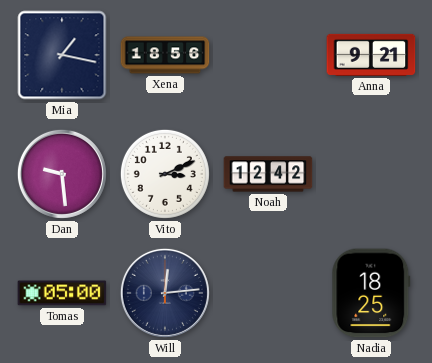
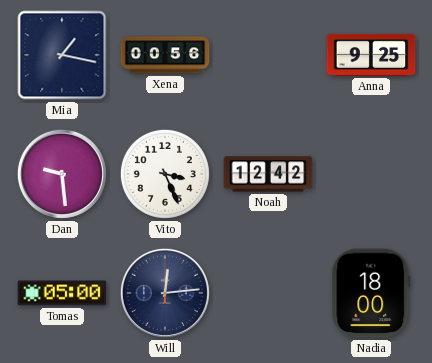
Xena: 18:56 -> 00:56 (165, 55)
Anna: 9:21 -> 9:25 (371, 55)
Vito: 3:11 -> 3:26 (165, 174)
Nadia: 18:25 -> 18:00 (371, 293)
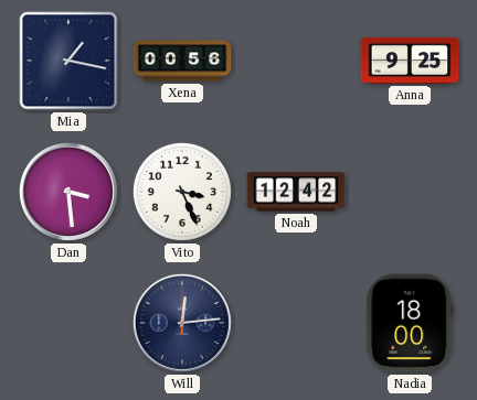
Dan: 9:29 -> 3:29 (68, 192)
Tomas: 05:00 -> none (62, 293)
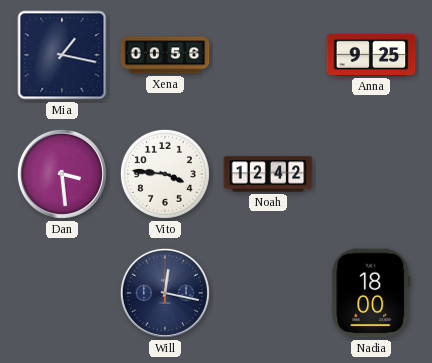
Vito: 3:26 -> 3:46 (165, 174)
Will: 12:14 -> 12:17 (165, 293)
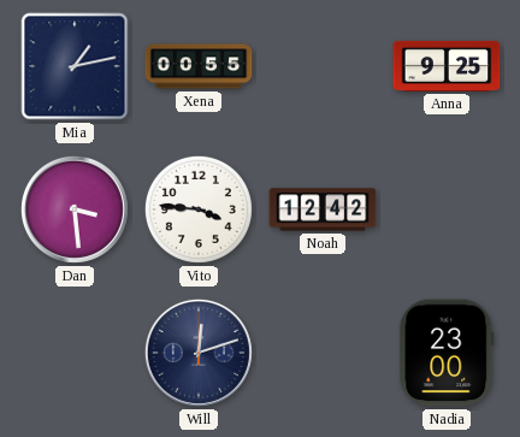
Mia: 1:17 -> 1:13 (75, 66)
Xena: 00:56 -> 00:55 (199, 66)
Will: 12:17 -> 12:12 (199, 353)
Nadia: 18:00 -> 23:00 (447, 353)
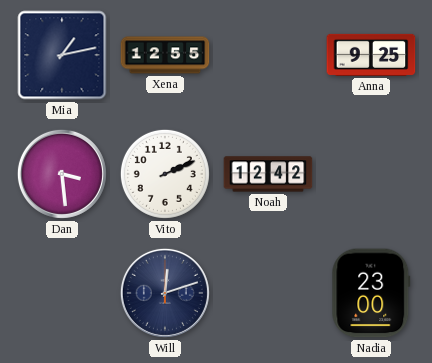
Xena: 00:55 -> 12:55 (165, 55)
Vito: 3:46 -> 2:11 (165, 174)
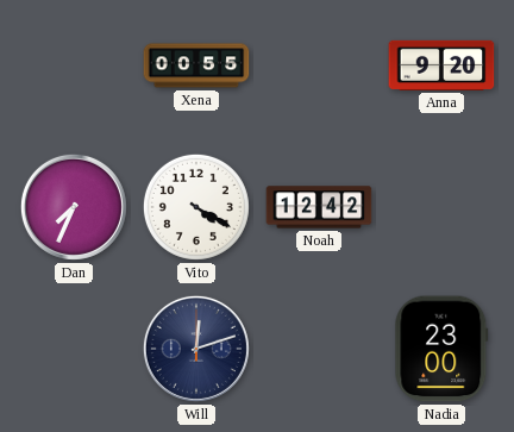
Mia: 1:13 -> none (62, 55)
Xena: 12:55 -> 00:55 (196, 65)
Anna: 9:25 -> 9:20 (441, 65)
Dan: 3:29 -> 7:34 (74, 207)
Vito: 2:11 -> 4:20 (196, 207)
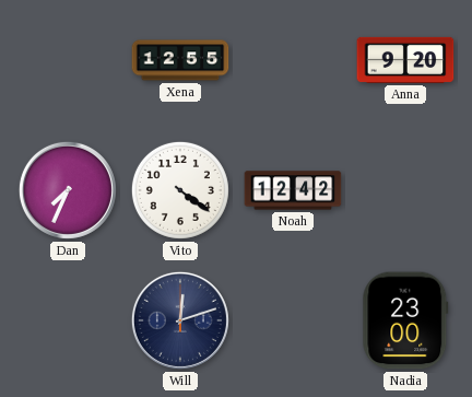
Xena: 00:55 -> 12:55 (180, 60)
Vito: 4:20 -> 4:21 (180, 190)
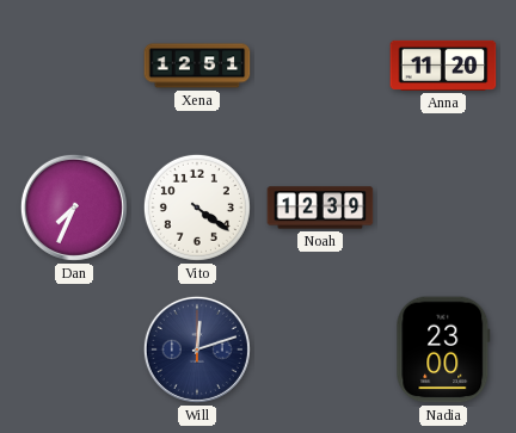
Xena: 12:55 -> 12:51 (197, 66)
Anna: 9:20 -> 11:20 (443, 66)
Noah: 12:42 -> 12:39 (320, 208)
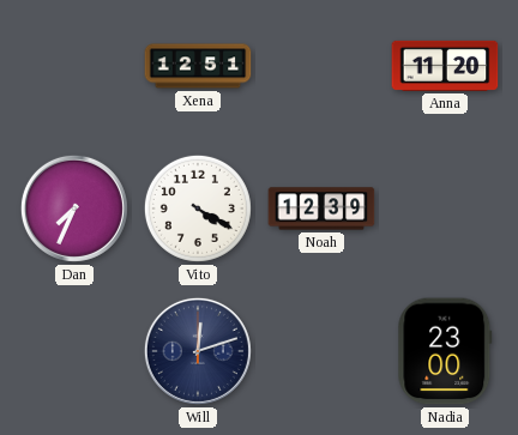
Vito: 4:21 -> 4:20 (198, 209)
